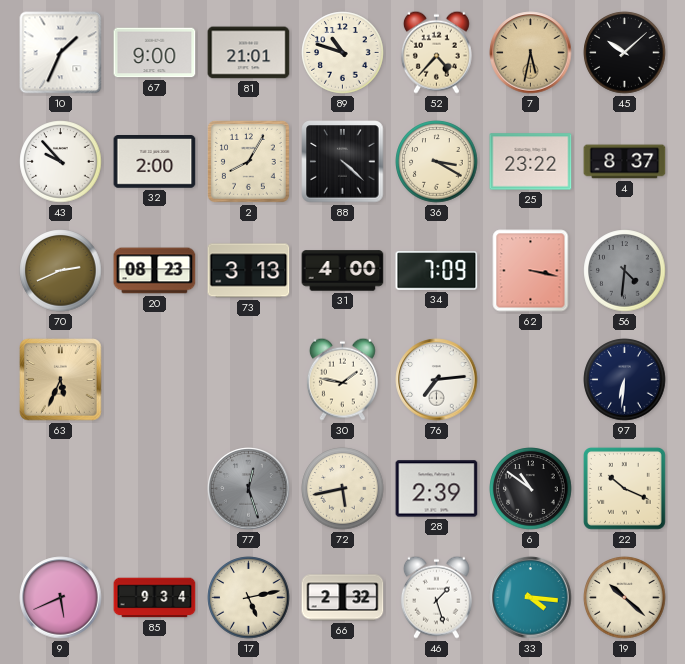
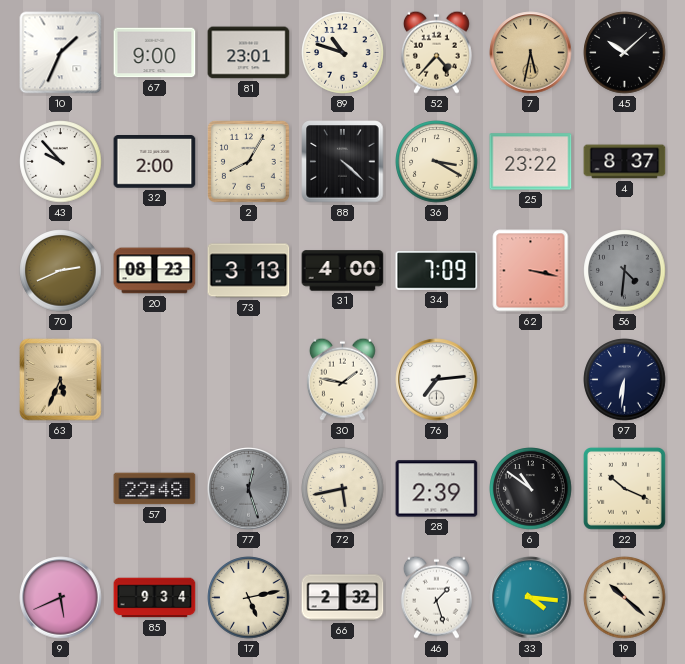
81: 21:01 -> 23:01 (249, 53)
57: none -> 22:48 (155, 489)
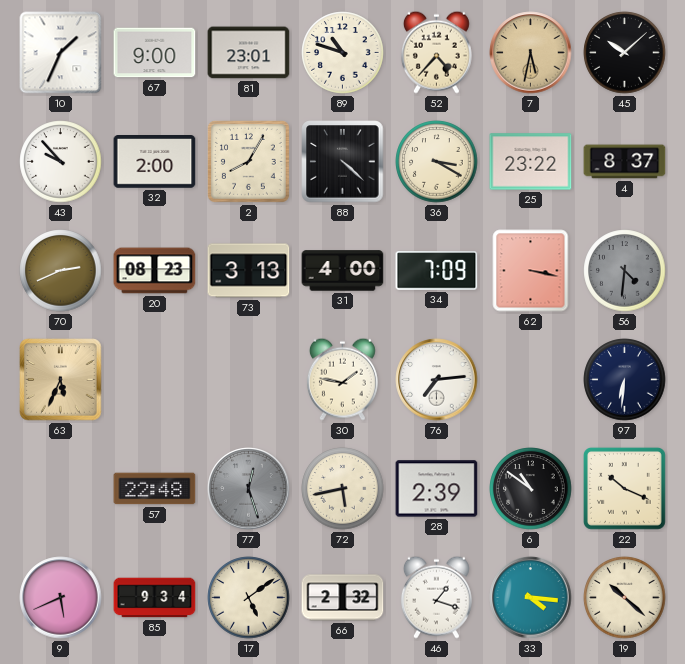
17: 5:13 -> 5:09 (249, 598)
46: 1:27 -> 1:18 (436, 597)
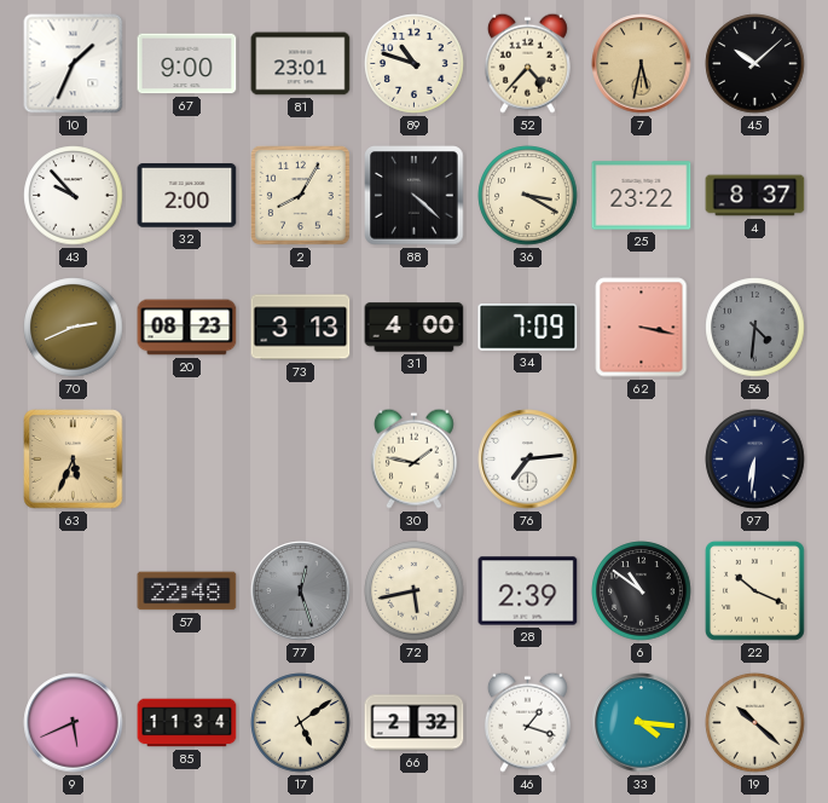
85: 9:34 -> 11:34 (187, 723)
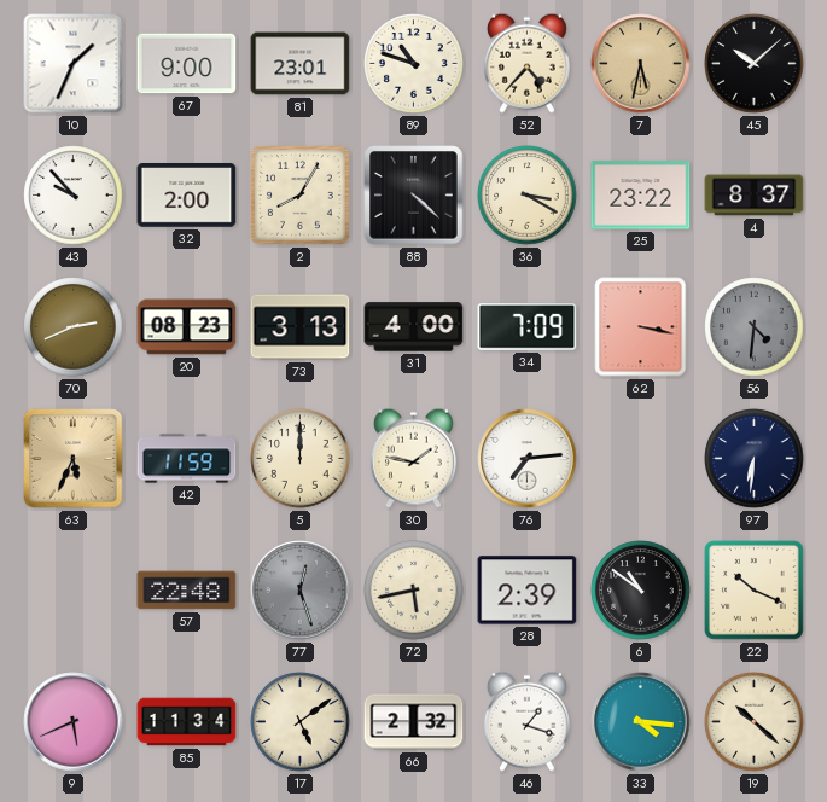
42: none -> 11:59 (187, 459)
5: none -> 12:00 (301, 459)
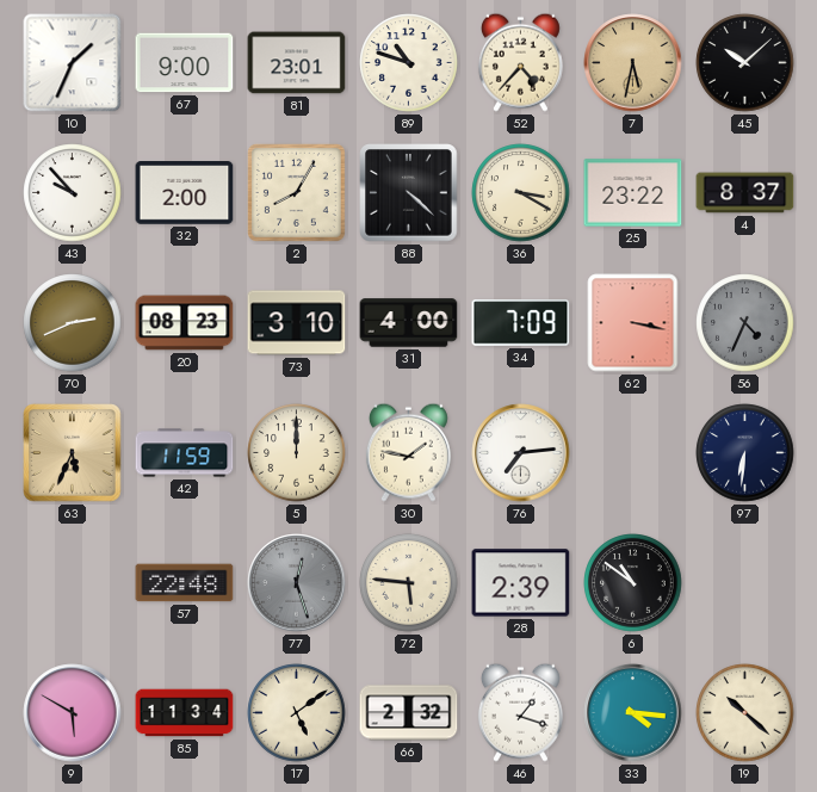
73: 3:13 -> 3:10 (297, 323)
56: 4:31 -> 4:34 (745, 323)
72: 5:43 -> 5:46 (409, 583)
22: 10:19 -> none (753, 589)
9: 5:41 -> 5:50 (73, 713)
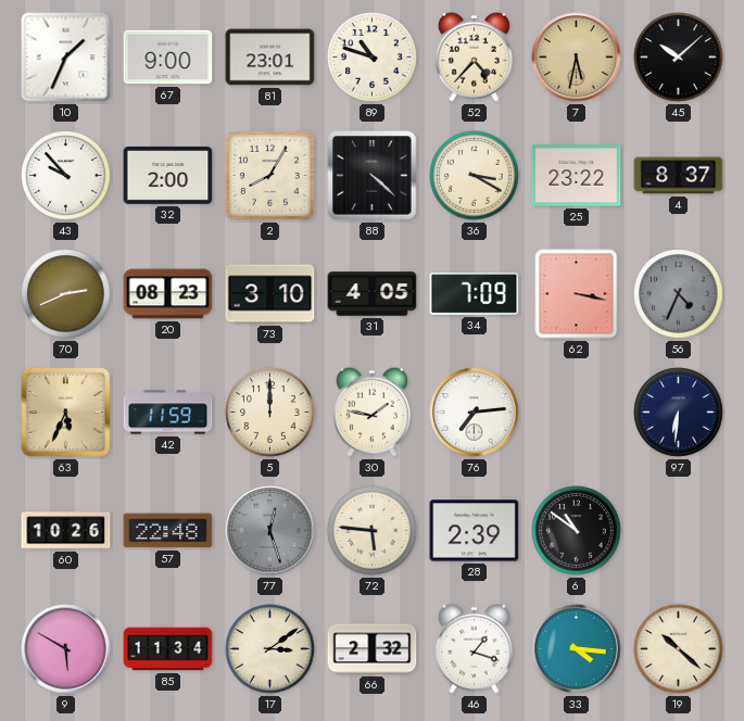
31: 4:00 -> 4:05 (373, 294)
60: none -> 10:26 (66, 531)
17: 5:09 -> 3:09 (270, 649)
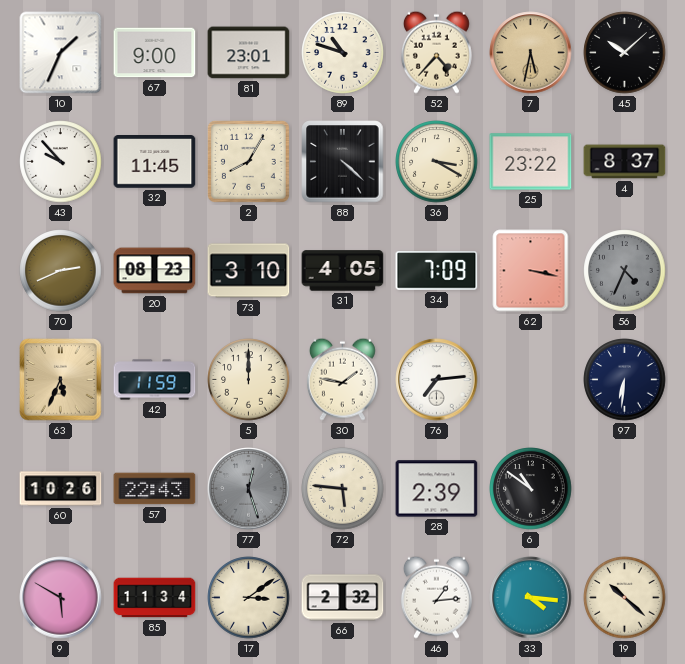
32: 2:00 -> 11:45 (155, 162)
57: 22:48 -> 22:43 (155, 489)
46: 1:18 -> 1:14 (436, 597)
